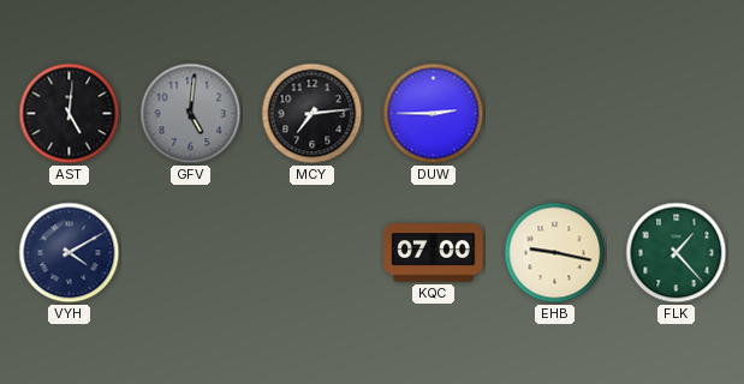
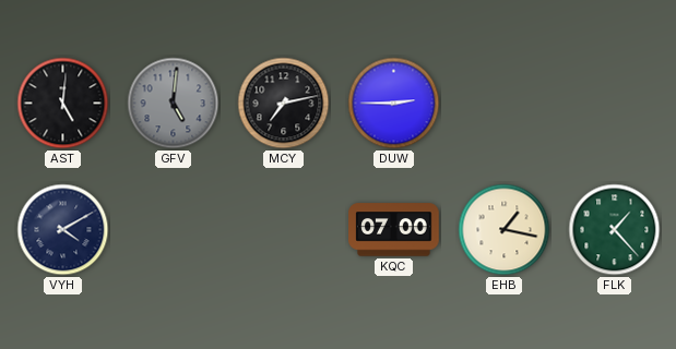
MCY: 7:14 -> 7:13 (284, 104)
EHB: 9:17 -> 1:17 (505, 230)
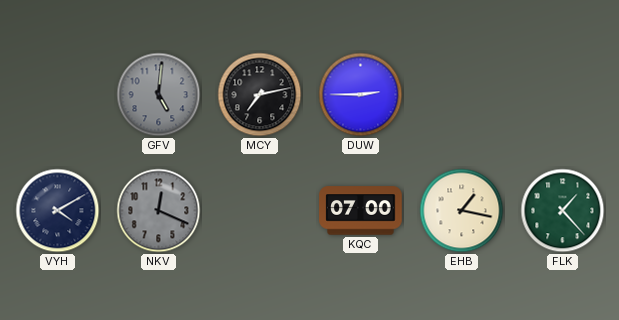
AST: 5:01 -> none (63, 104)
NKV: none -> 12:19 (159, 211)
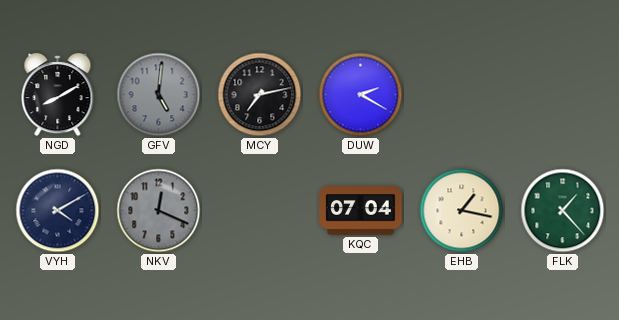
NGD: none -> 8:10 (58, 96)
DUW: 2:45 -> 2:20 (361, 95)
KQC: 07:00 -> 07:04 (361, 211)
